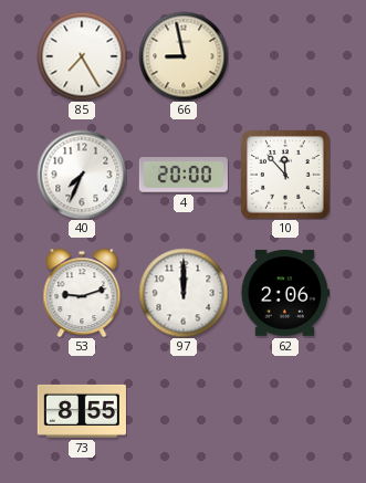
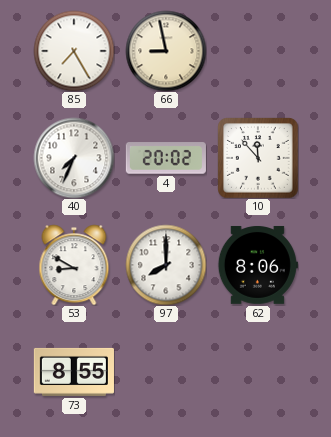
4: 20:00 -> 20:02 (166, 158)
53: 9:12 -> 8:50 (74, 265)
97: 12:00 -> 8:00 (166, 265)
62: 2:06 -> 8:06 (258, 265)
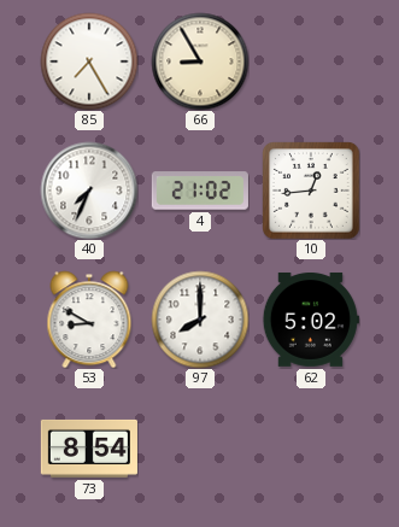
66: 8:58 -> 8:55 (200, 62)
4: 20:02 -> 21:02 (200, 191)
10: 11:53 -> 12:44 (311, 191)
62: 8:06 -> 5:02 (311, 320)
73: 8:55 -> 8:54 (89, 449)
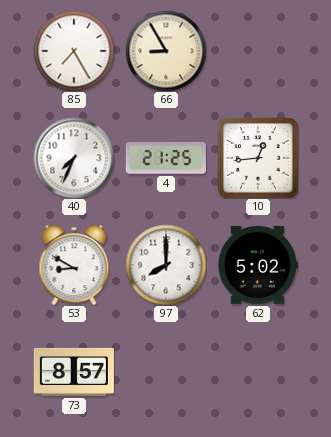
4: 21:02 -> 21:25 (166, 158)
73: 8:54 -> 8:57 (74, 372)
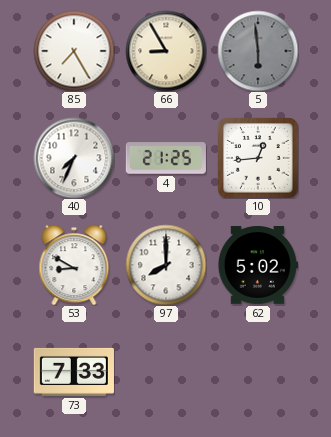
5: none -> 5:59 (258, 51)
73: 8:57 -> 7:33 (74, 372)
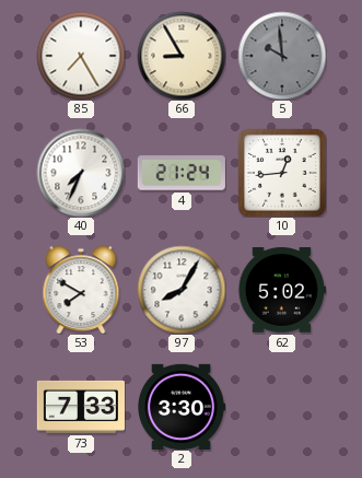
5: 5:59 -> 9:59 (282, 56)
4: 21:25 -> 21:24 (182, 173)
53: 8:50 -> 7:50 (81, 290)
97: 8:00 -> 8:05 (182, 290)
2: none -> 3:30 (182, 406)
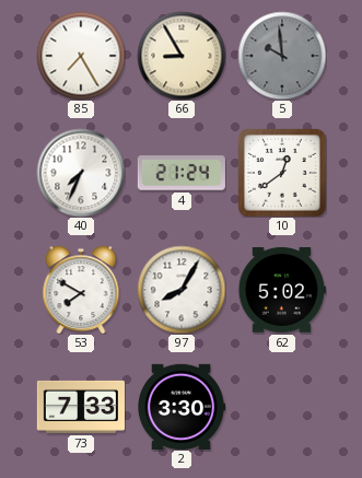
10: 12:44 -> 12:39 (282, 173)
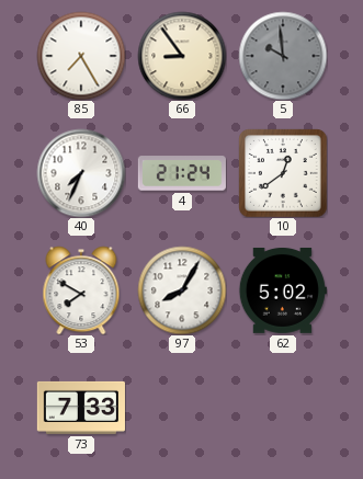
66: 8:55 -> 8:54 (182, 56)
2: 3:30 -> none (182, 406)
